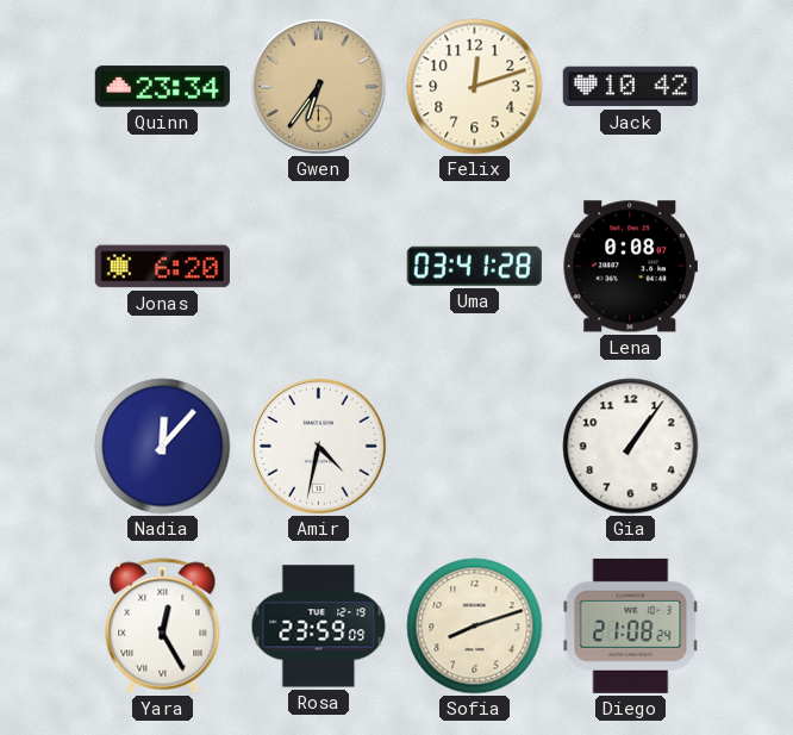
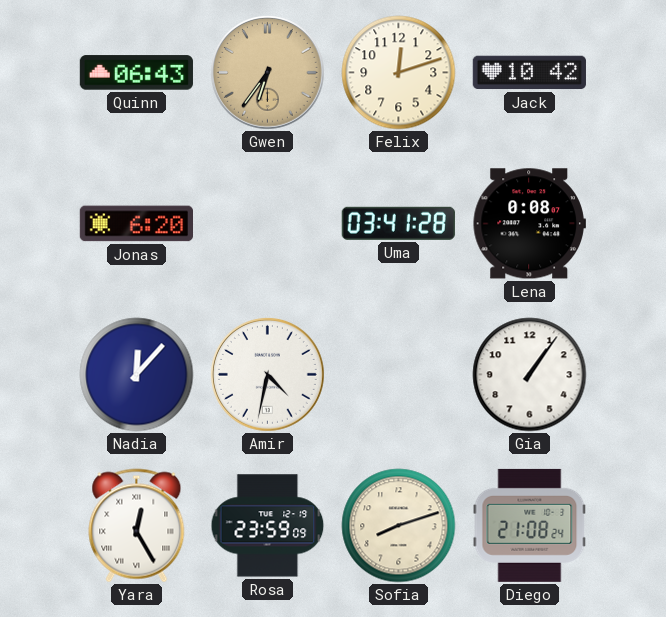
Quinn: 23:34 -> 06:43 (136, 73)
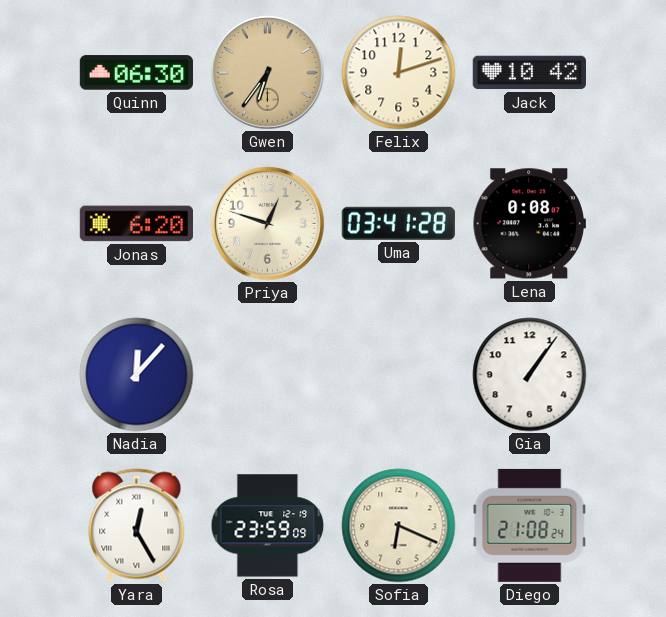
Quinn: 06:43 -> 06:30 (136, 73)
Priya: none -> 12:48 (267, 223)
Amir: 4:32 -> none (267, 374)
Sofia: 8:12 -> 6:19 (399, 526)
